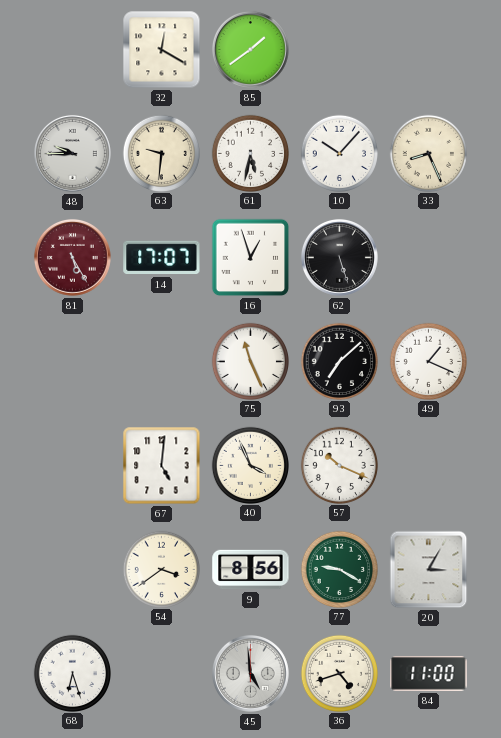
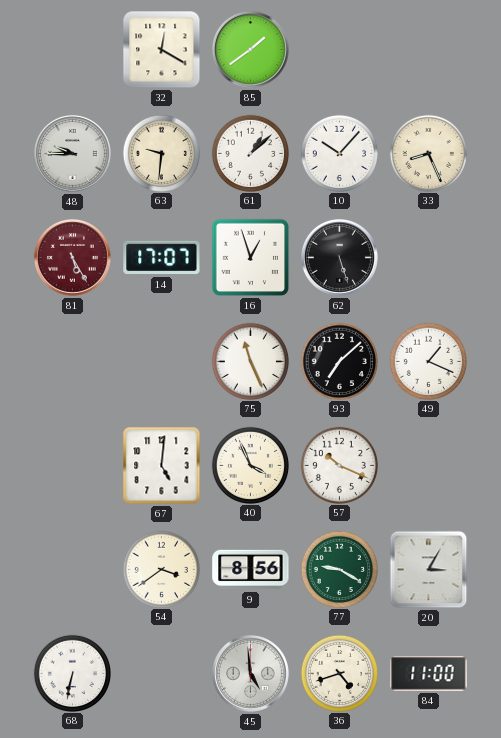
61: 5:32 -> 1:08 (250, 153)
68: 6:27 -> 6:32 (72, 673)
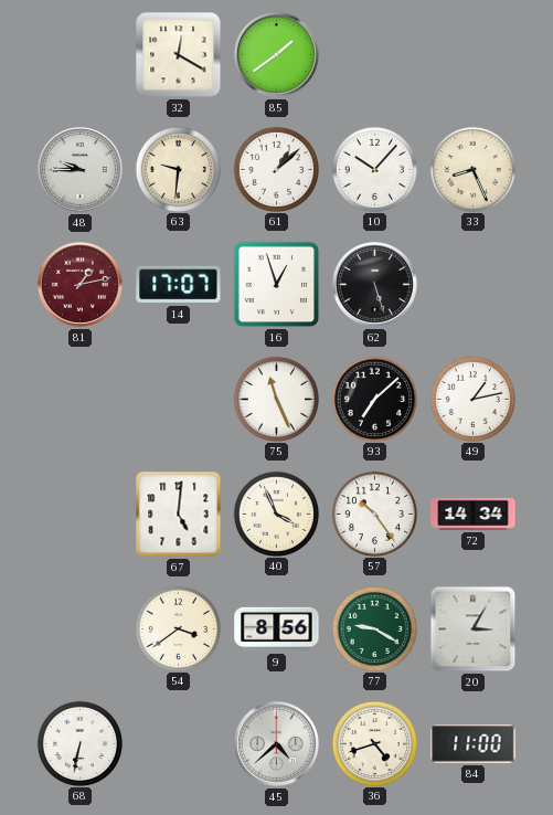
81: 5:25 -> 1:13 (79, 284)
49: 1:19 -> 1:13 (472, 399)
57: 10:19 -> 10:24 (374, 514)
72: none -> 14:34 (474, 514)
45: 4:59 -> 4:38 (276, 743)
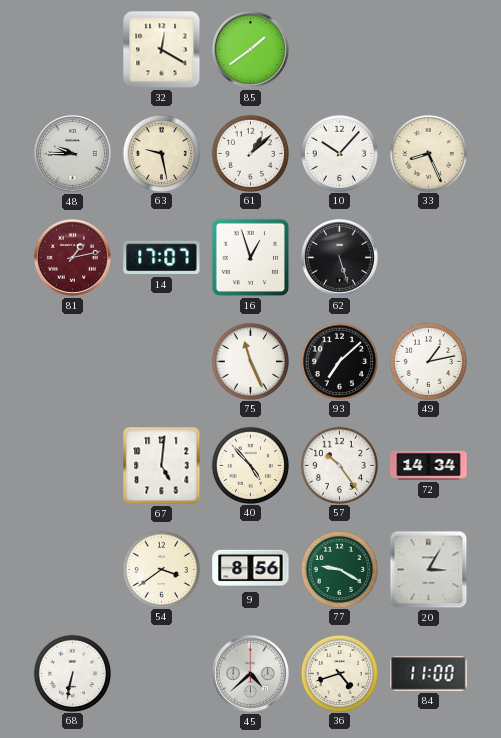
63: 9:31 -> 9:28 (161, 153)
40: 3:56 -> 4:53 (250, 465)
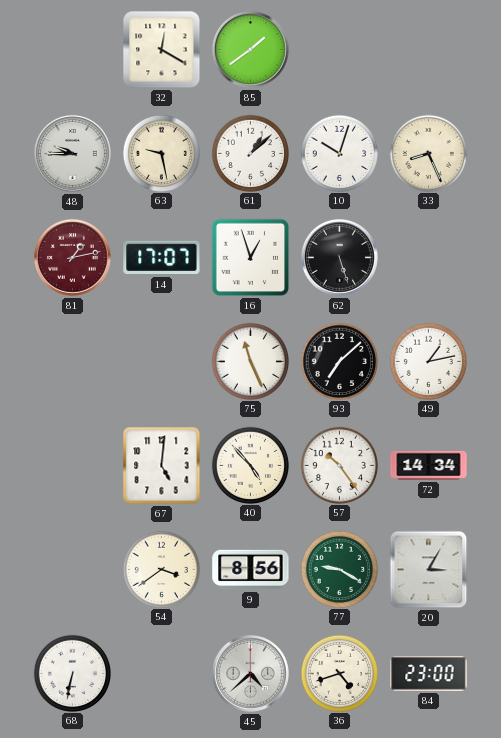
10: 10:07 -> 10:03 (339, 153)
84: 11:00 -> 23:00 (429, 674)
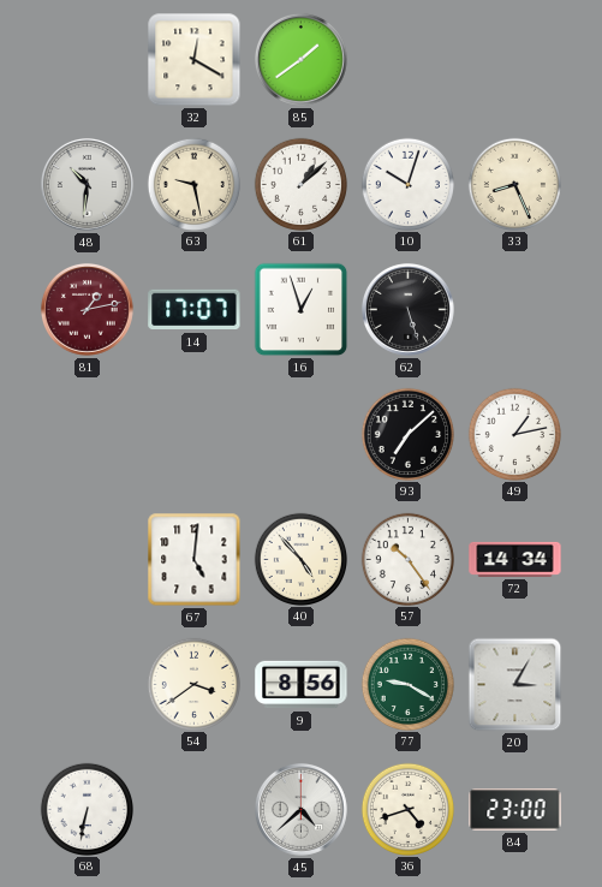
48: 9:45 -> 10:31 (87, 184)
75: 11:26 -> none (250, 361)
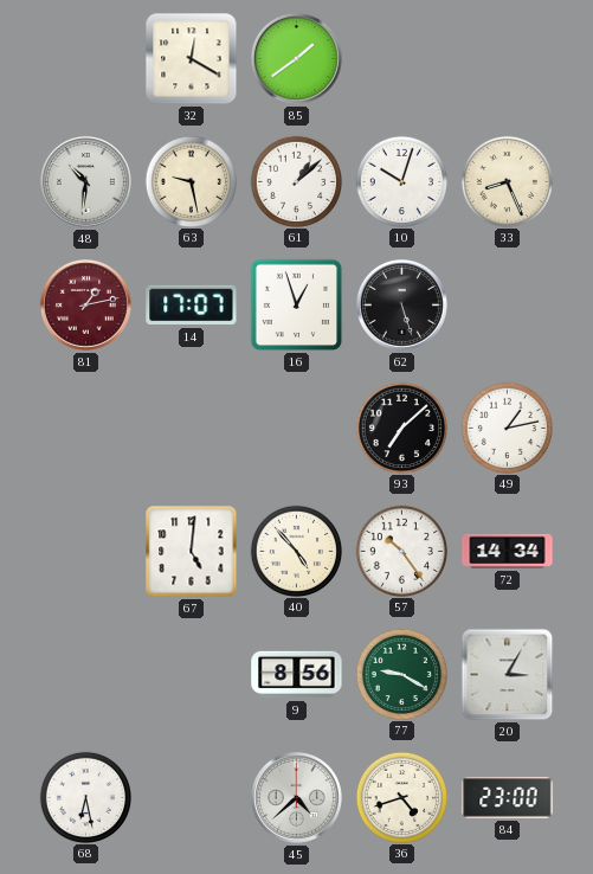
54: 3:39 -> none (193, 684)
68: 6:32 -> 6:28 (85, 797)
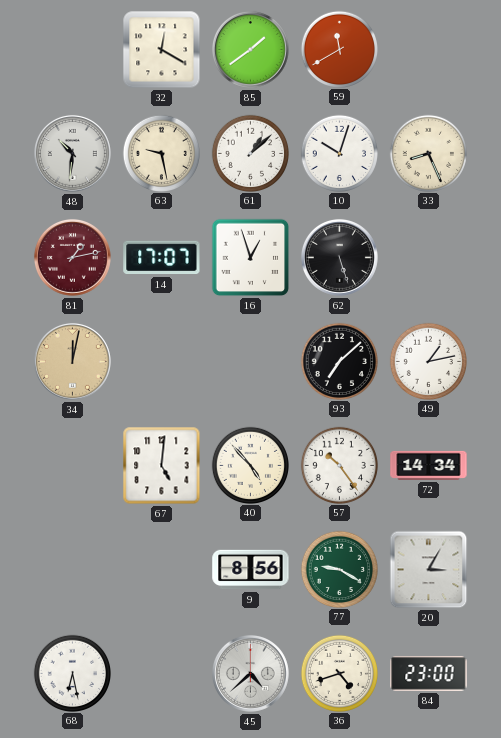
59: none -> 11:40 (339, 49)
34: none -> 12:02 (72, 361)
